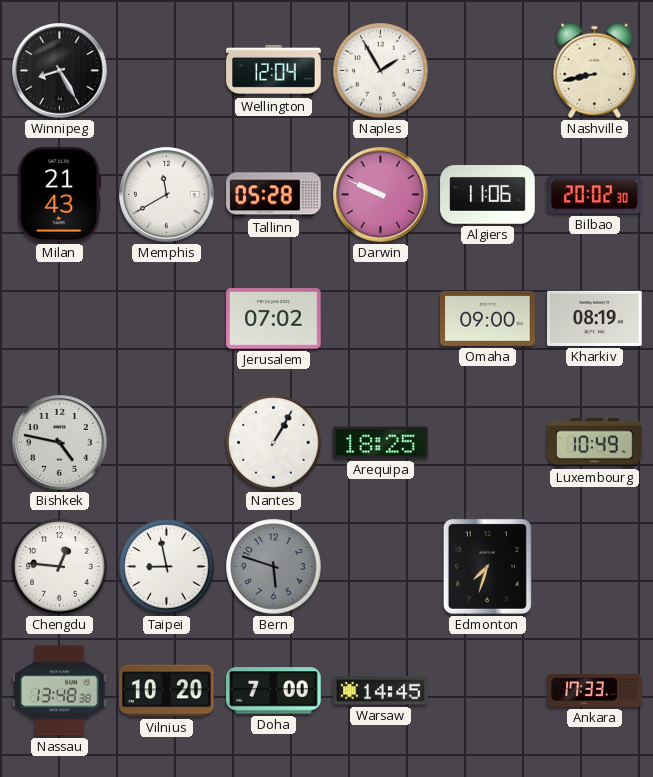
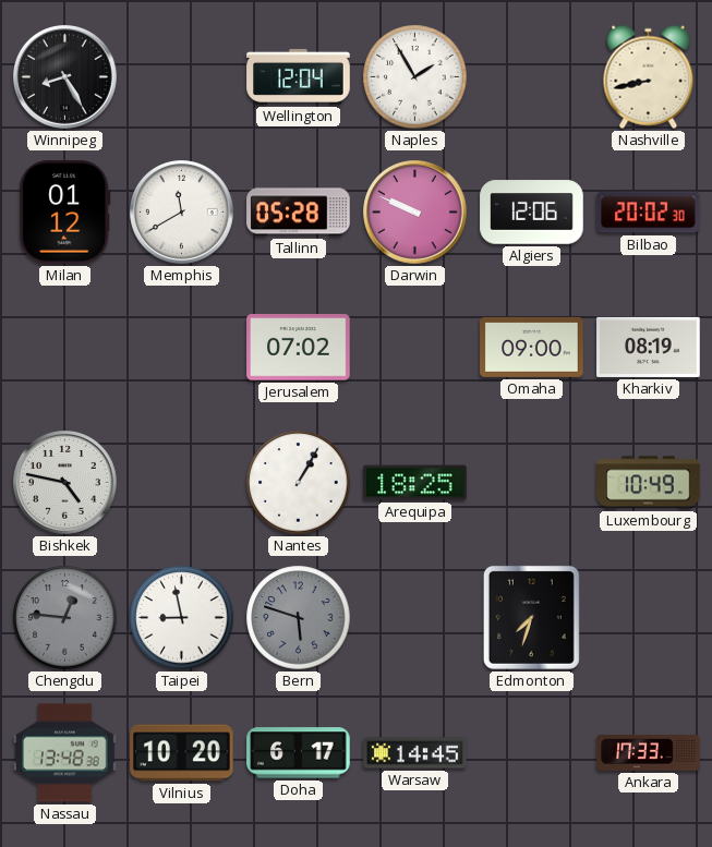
Milan: 21:43 -> 01:12 (65, 213)
Algiers: 11:06 -> 12:06 (532, 213)
Chengdu dial: white -> grey (65, 618)
Doha: 7:00 -> 6:17 (299, 753)
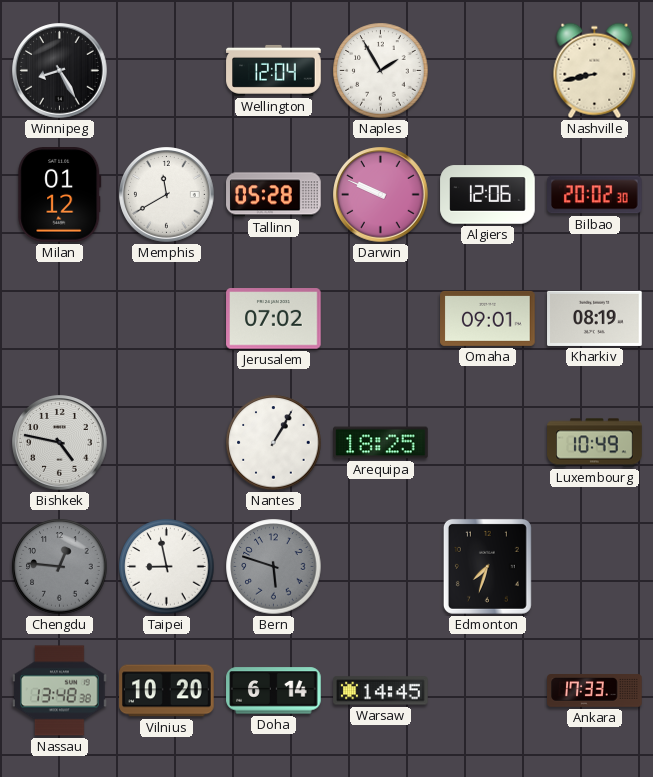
Omaha: 09:00 -> 09:01 (488, 318)
Doha: 6:17 -> 6:14 (274, 691)
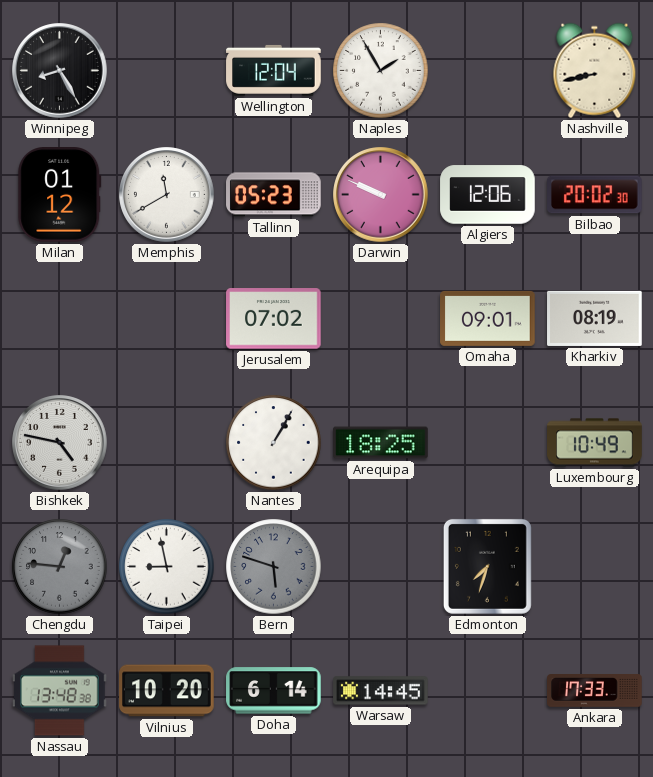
Tallinn: 05:28 -> 05:23 (274, 195)
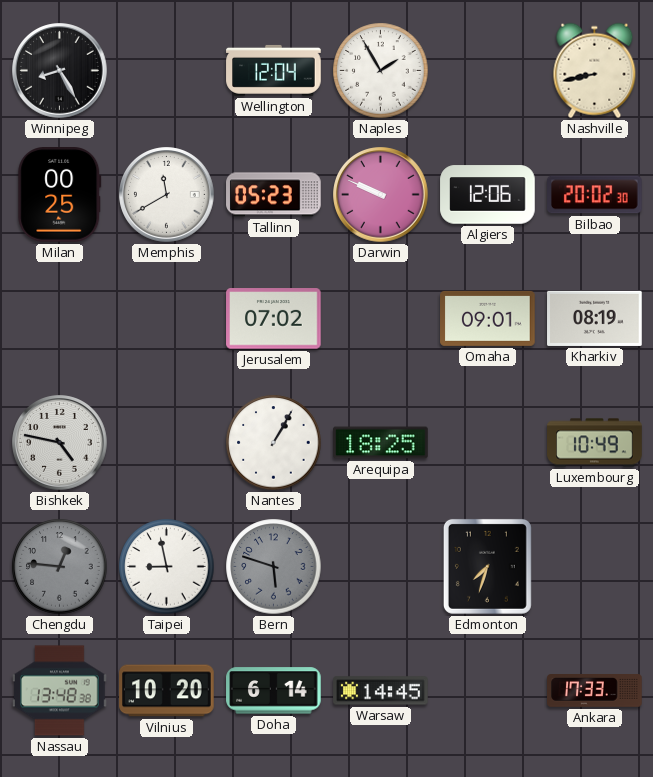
Milan: 01:12 -> 00:25 (60, 195)
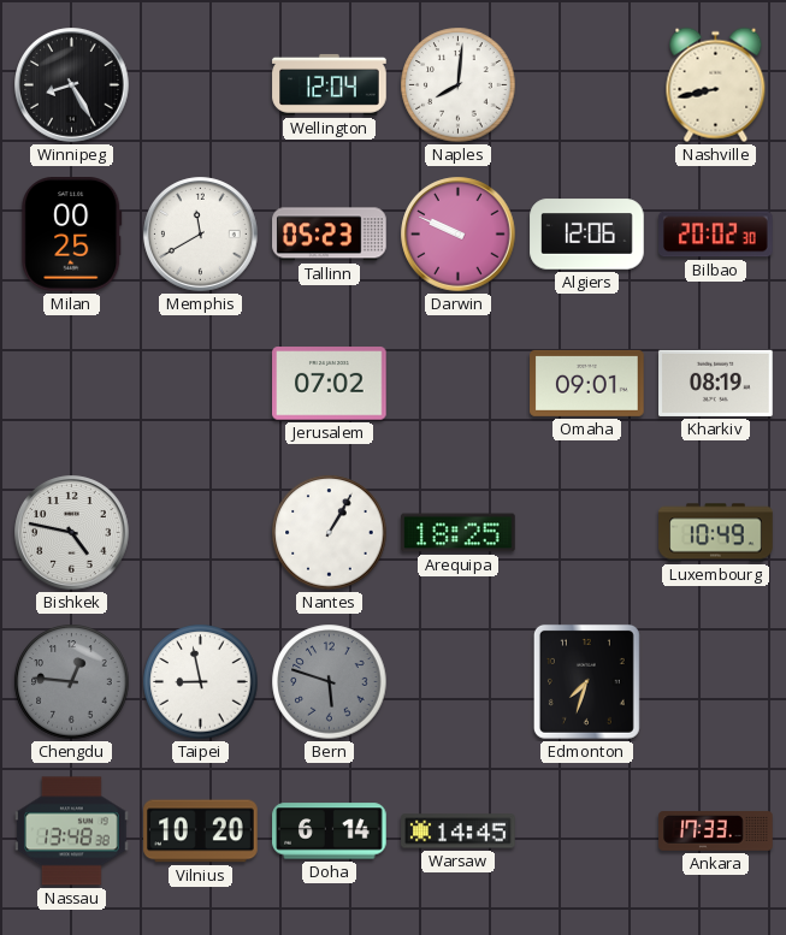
Naples: 1:55 -> 8:01 (459, 85)
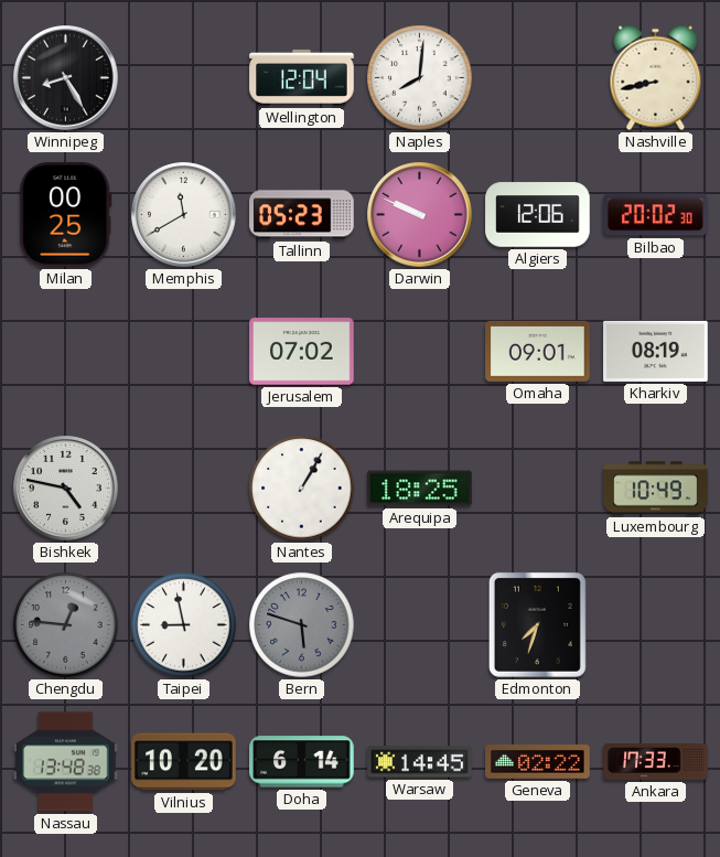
Geneva: none -> 02:22 (538, 762)
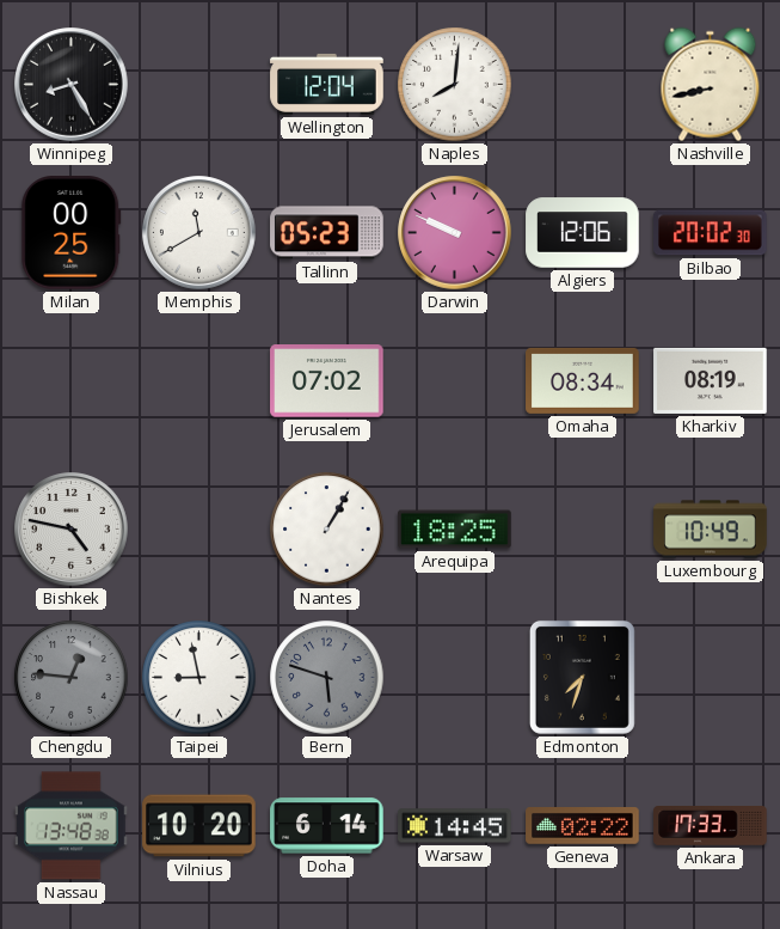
Omaha: 09:01 -> 08:34 (583, 380)
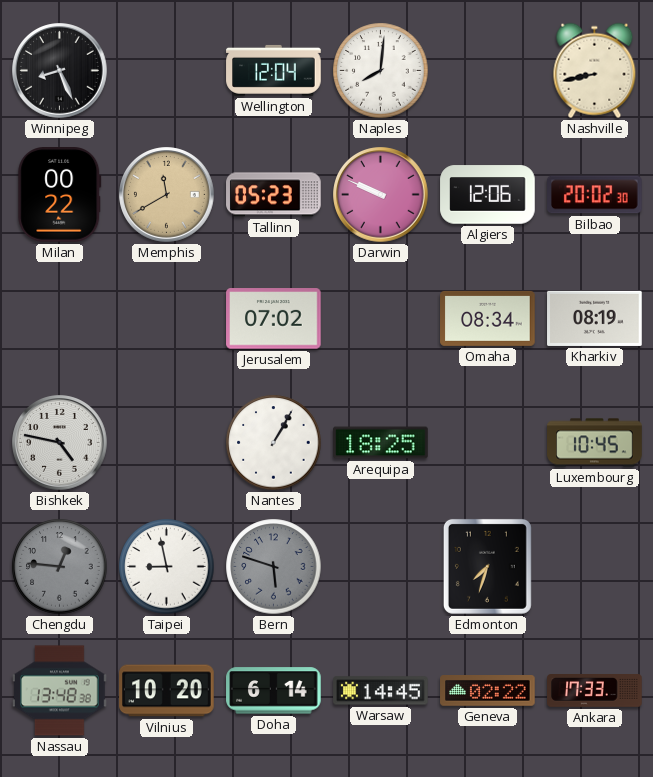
Winnipeg: 8:25 -> 8:26 (60, 71)
Milan: 00:25 -> 00:22 (60, 195)
Memphis dial: white -> champagne (167, 195)
Luxembourg: 10:49 -> 10:45 (595, 443)
